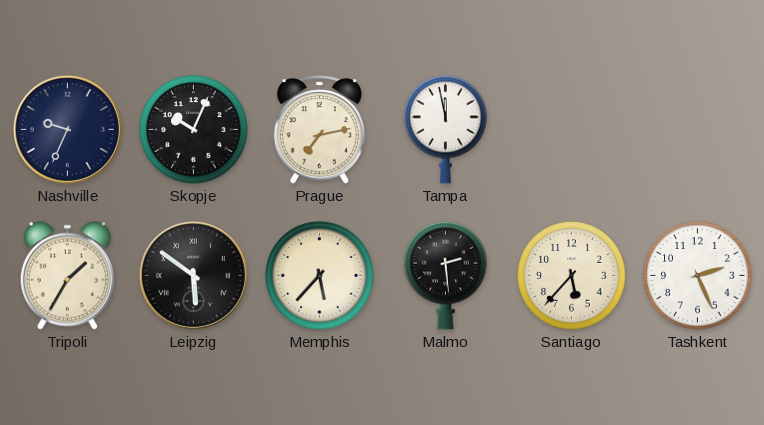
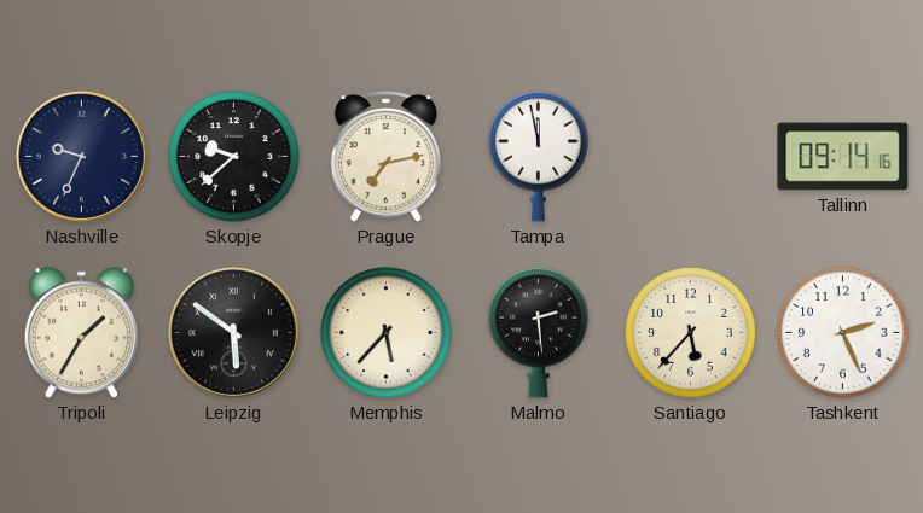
Skopje: 10:04 -> 9:38 (234, 157)
Tallinn: none -> 09:14 (843, 157)
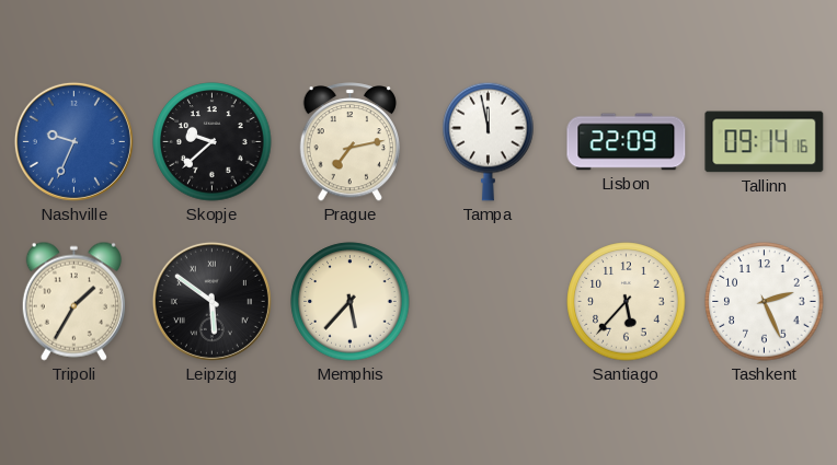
Nashville dial: navy -> blue (73, 141)
Lisbon: none -> 22:09 (627, 142)
Malmo: 2:29 -> none (539, 332)
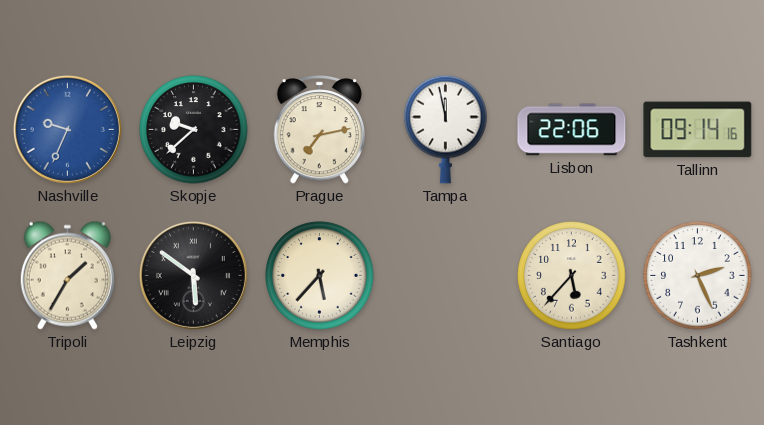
Lisbon: 22:09 -> 22:06 (572, 130)
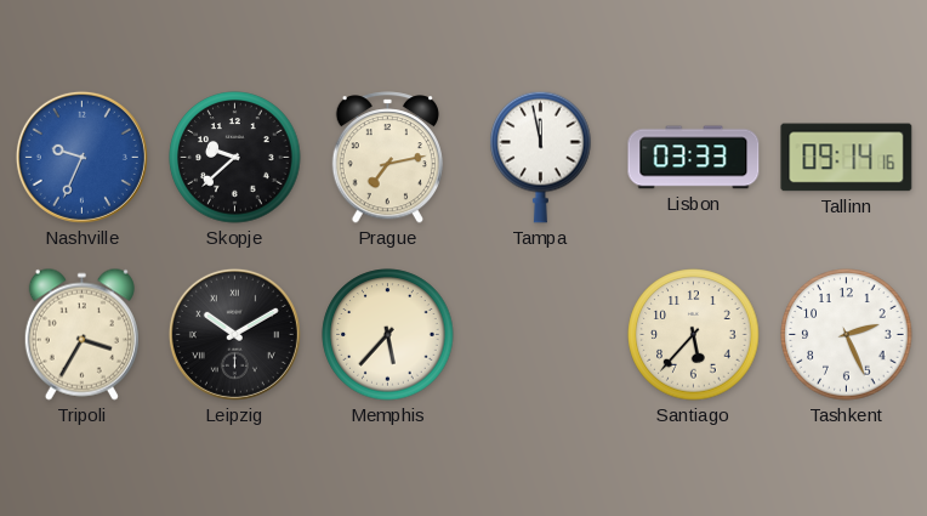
Lisbon: 22:06 -> 03:33 (694, 158)
Tripoli: 1:35 -> 3:35 (81, 334)
Leipzig: 5:51 -> 10:10 (234, 334)
